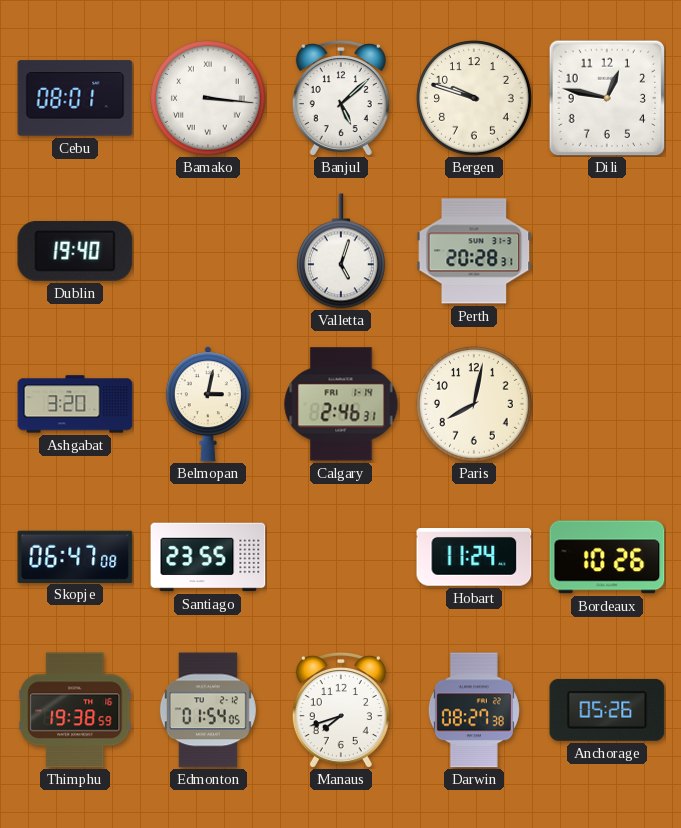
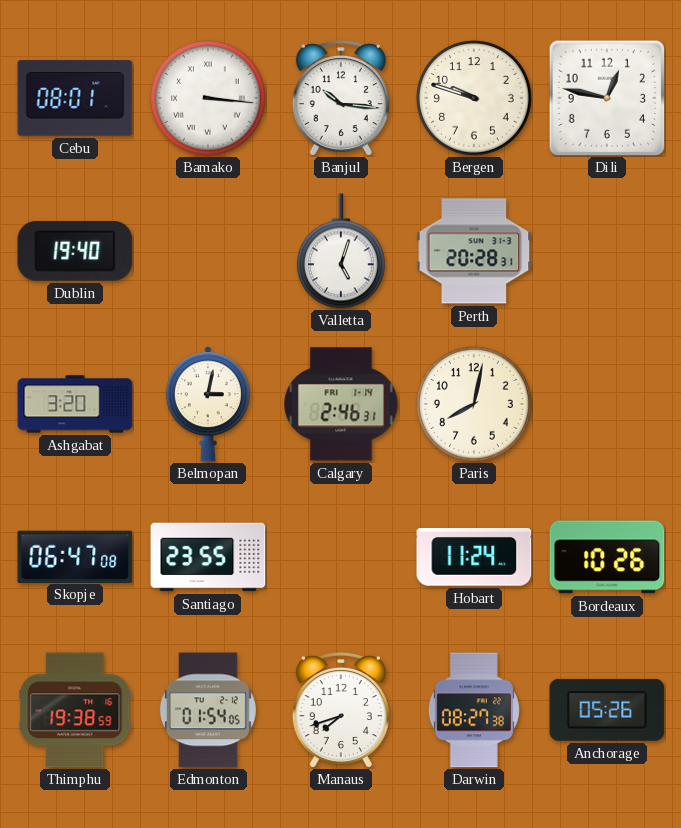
Banjul: 5:08 -> 10:16 (341, 98)
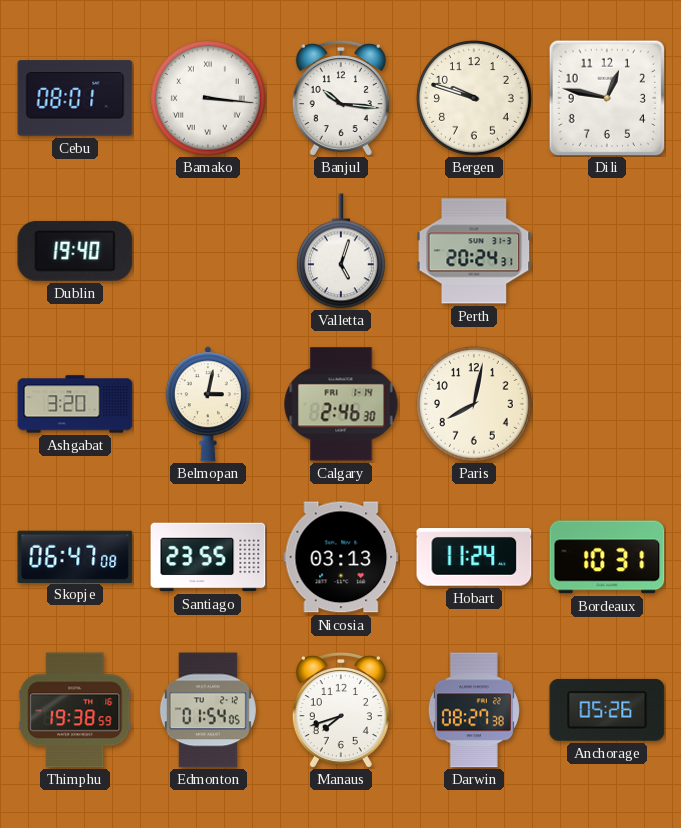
Perth: 20:28 -> 20:24 (474, 251)
Calgary: 2:46:31 -> 2:46:30 (341, 404)
Nicosia: none -> 03:13 (341, 557)
Bordeaux: 10:26 -> 10:31 (607, 557)
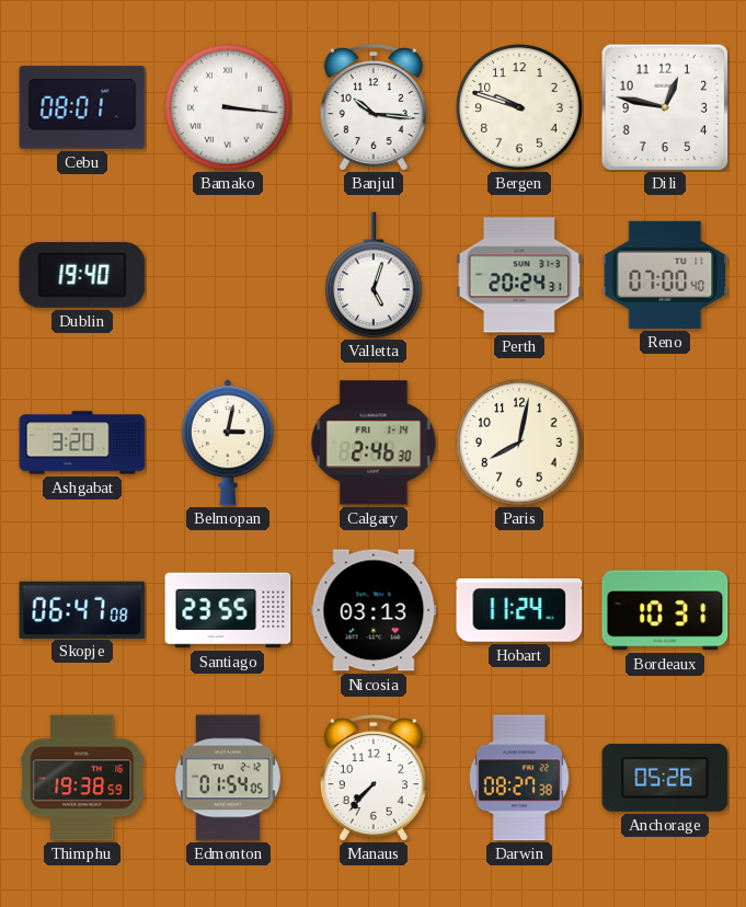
Reno: none -> 07:00 (665, 275)
Manaus: 7:42 -> 7:37 (374, 778)
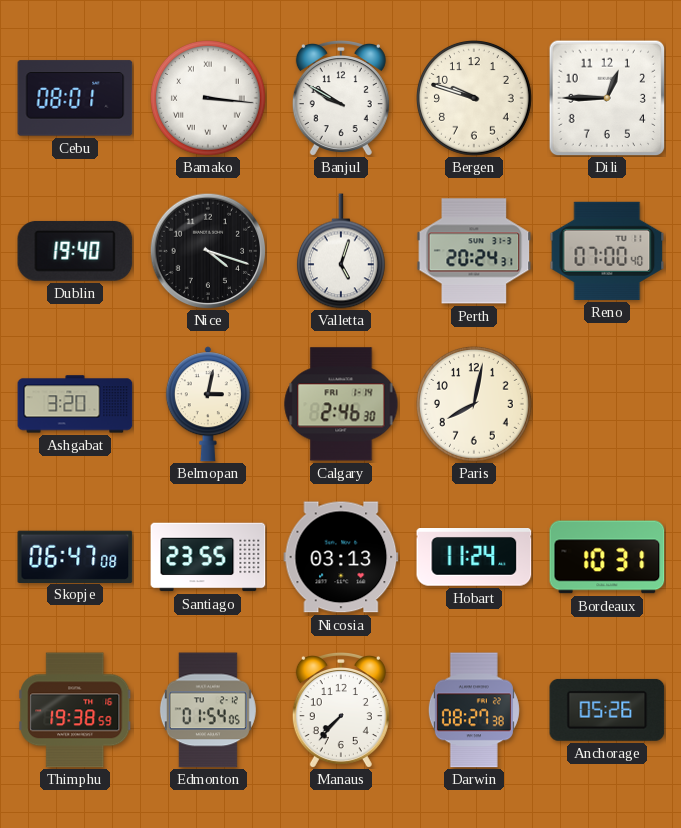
Banjul: 10:16 -> 9:50 (341, 98)
Dili: 12:47 -> 12:45 (607, 98)
Nice: none -> 4:18 (208, 251)
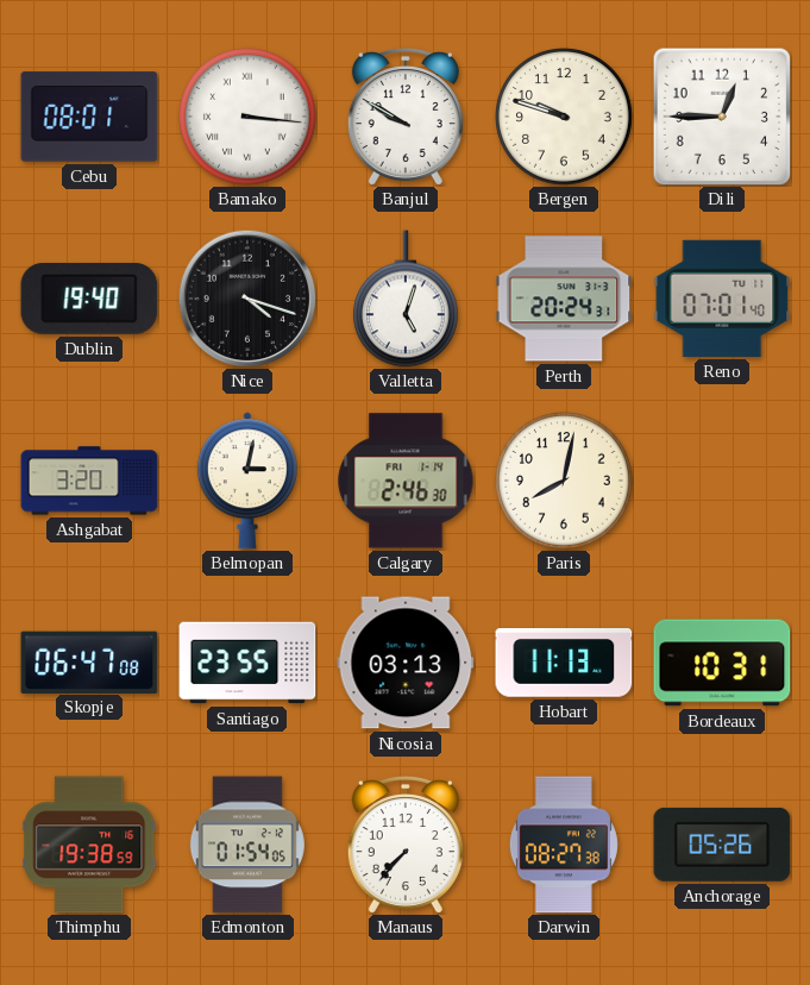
Reno: 07:00 -> 07:01 (722, 299)
Hobart: 11:24 -> 11:13 (564, 664)
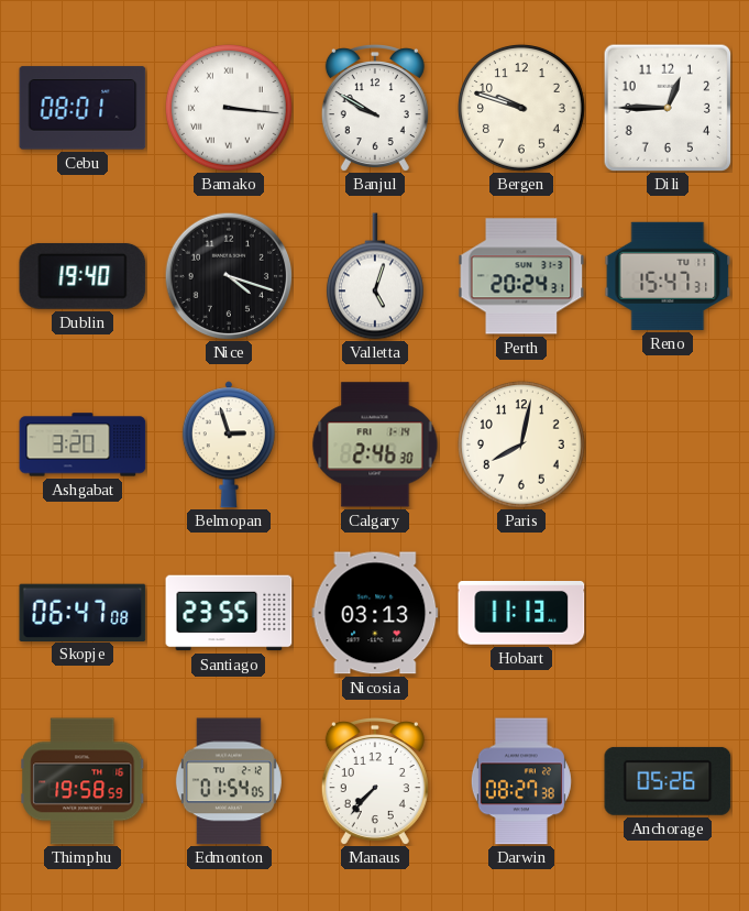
Reno: 07:01 -> 15:47 (668, 276)
Belmopan: 3:02 -> 2:57 (229, 444)
Bordeaux: 10:31 -> none (722, 663)
Thimphu: 19:38 -> 19:58 (82, 781)
